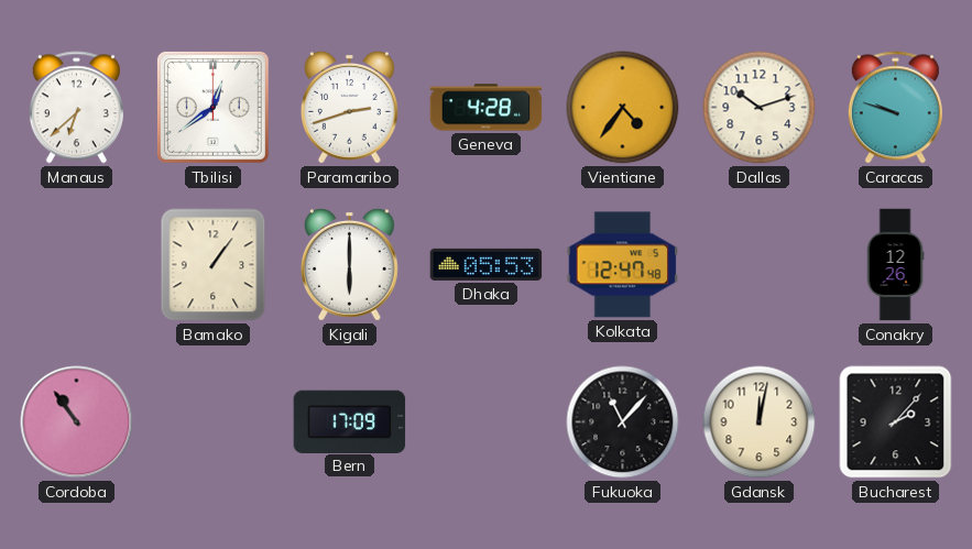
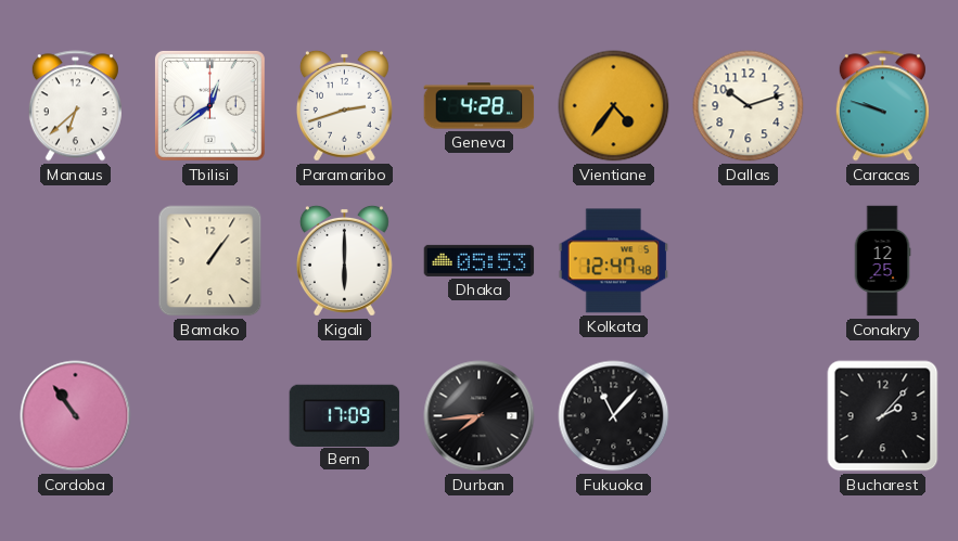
Conakry: 12:26 -> 12:25 (882, 261)
Durban: none -> 7:44 (480, 416)
Gdansk: 12:02 -> none (760, 422)
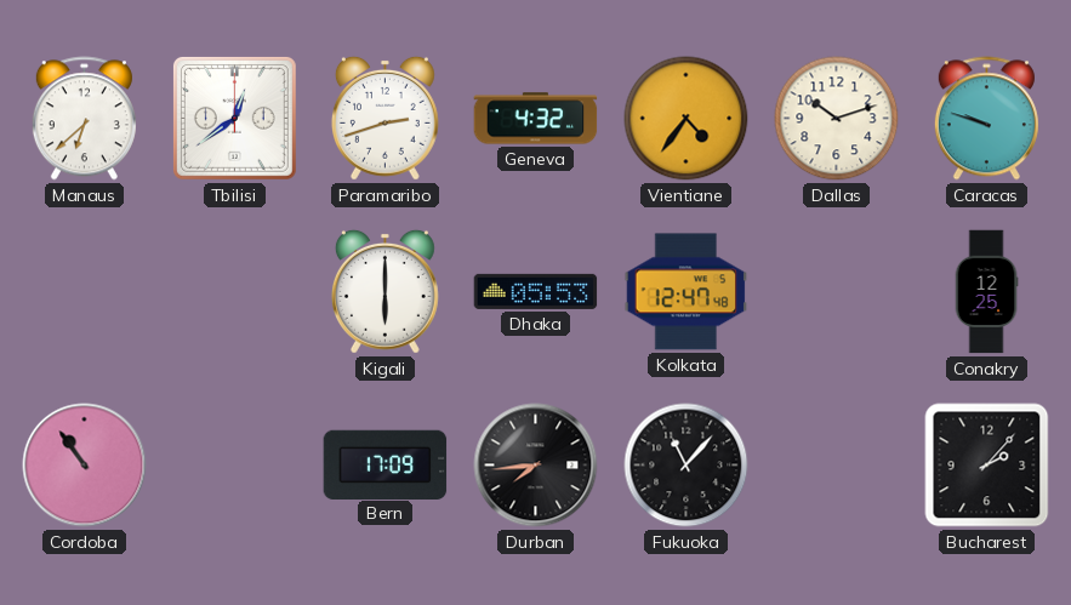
Geneva: 4:28 -> 4:32 (536, 119)
Bamako: 1:06 -> none (210, 261)
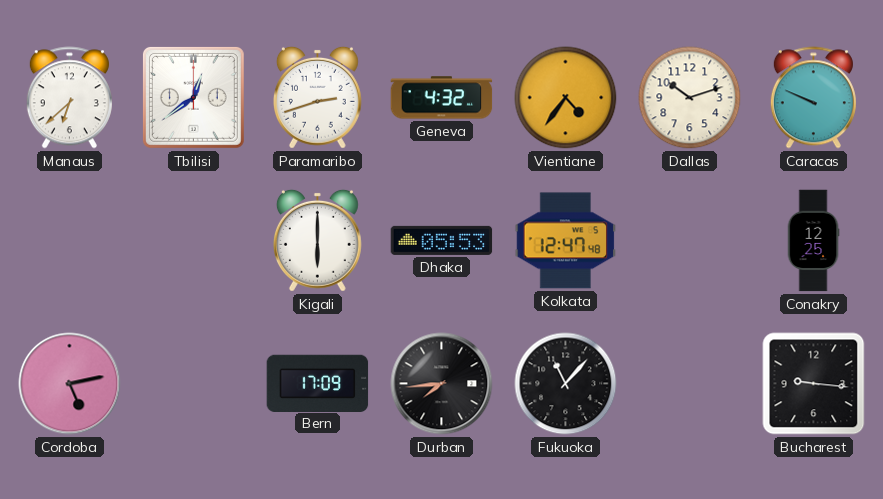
Caracas: 9:48 -> 9:49 (813, 98)
Cordoba: 10:54 -> 5:13 (70, 384)
Bucharest: 2:07 -> 9:16 (814, 384)
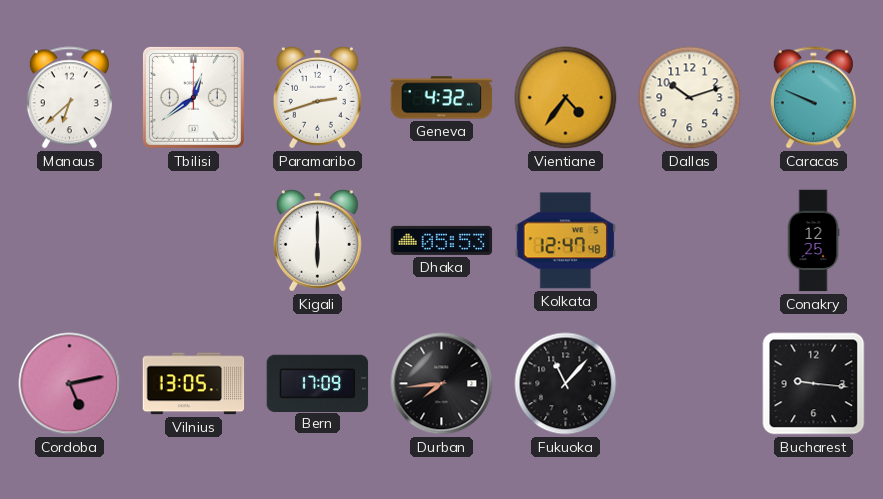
Vilnius: none -> 13:05 (194, 384)
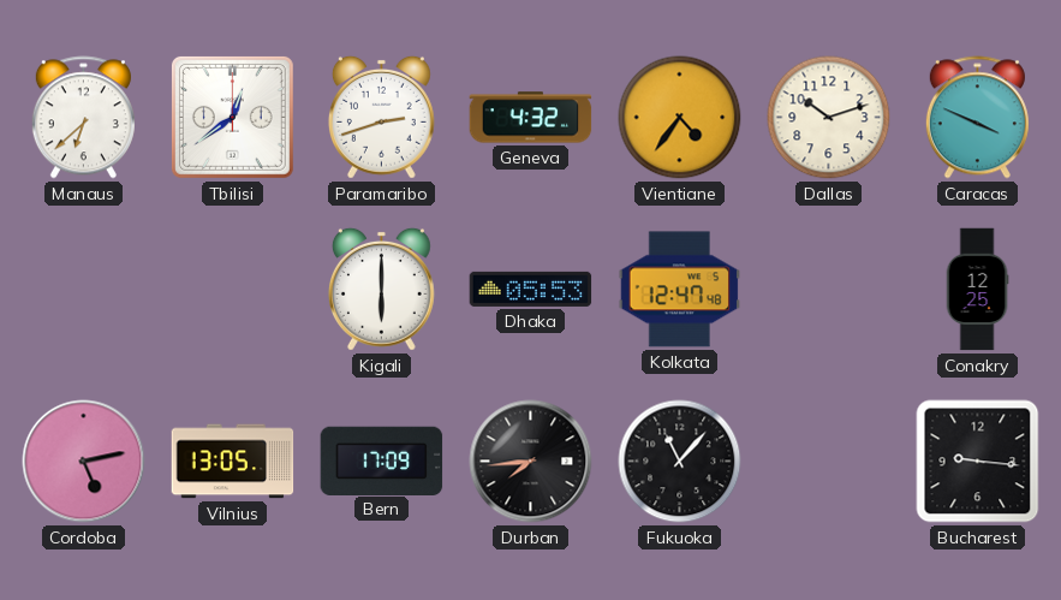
Caracas: 9:49 -> 3:49 (977, 118)
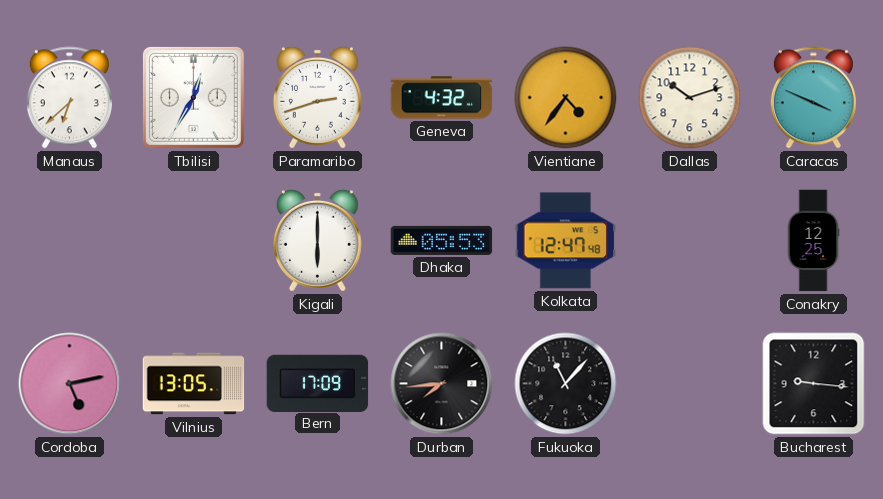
Tbilisi: 12:39 -> 12:35 (193, 97)
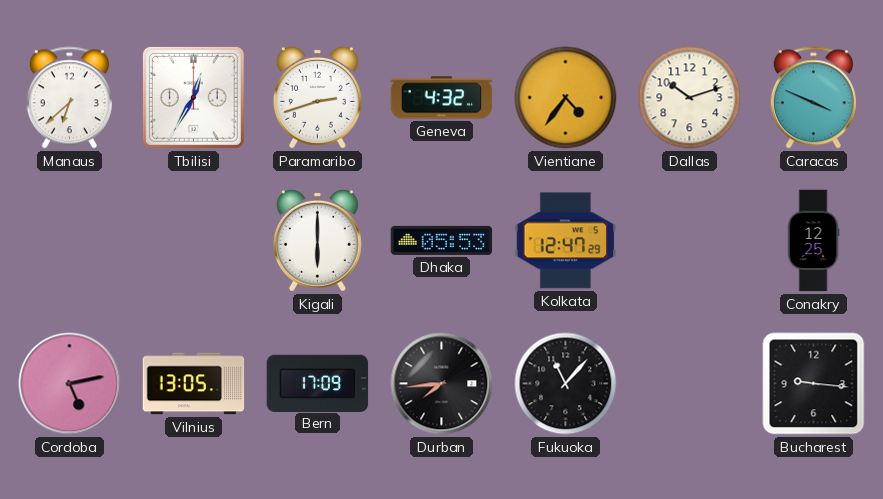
Kolkata: 12:47:48 -> 12:47:29 (566, 241)
